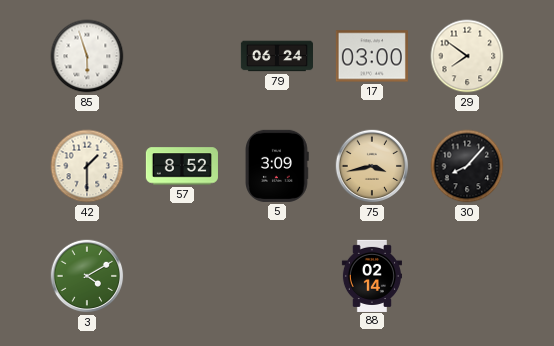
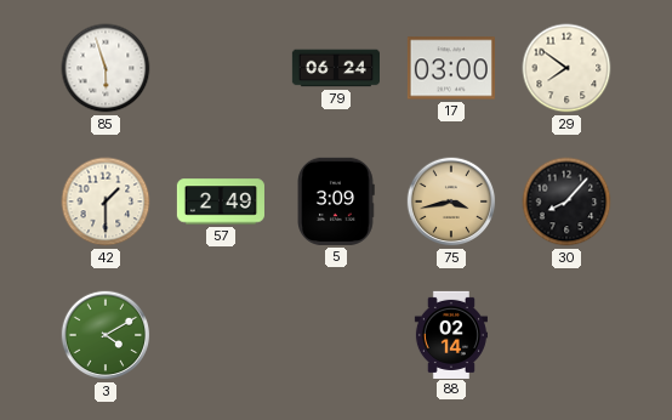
57: 8:52 -> 2:49 (221, 202)
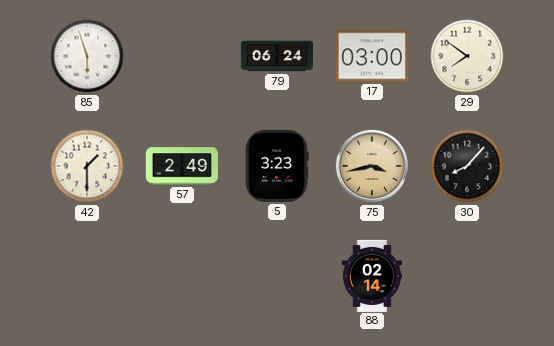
5: 3:09 -> 3:23 (277, 166)
3: 4:10 -> none (106, 335)
